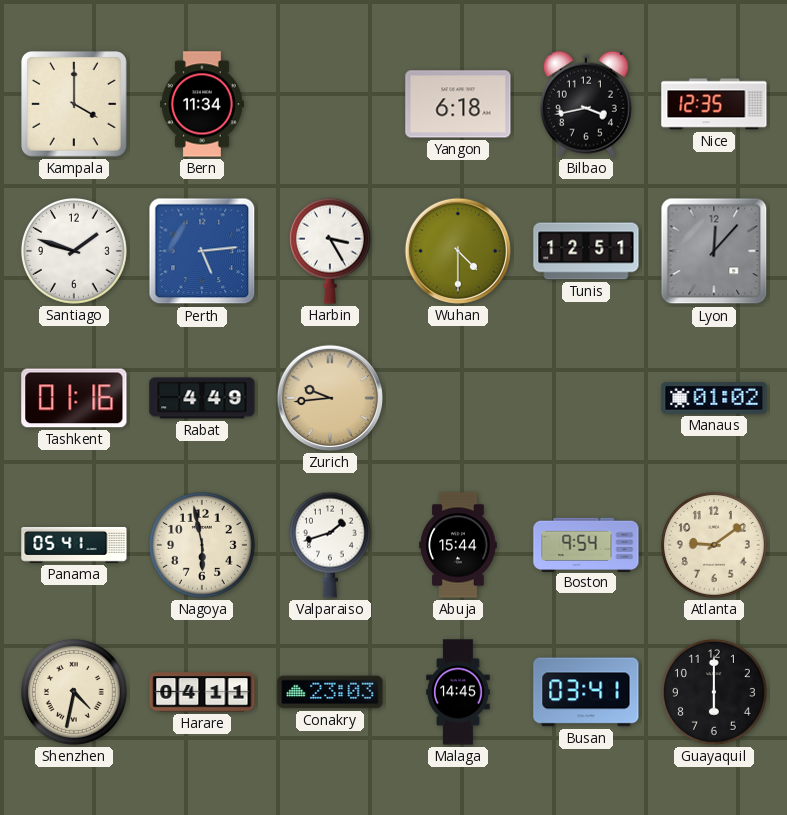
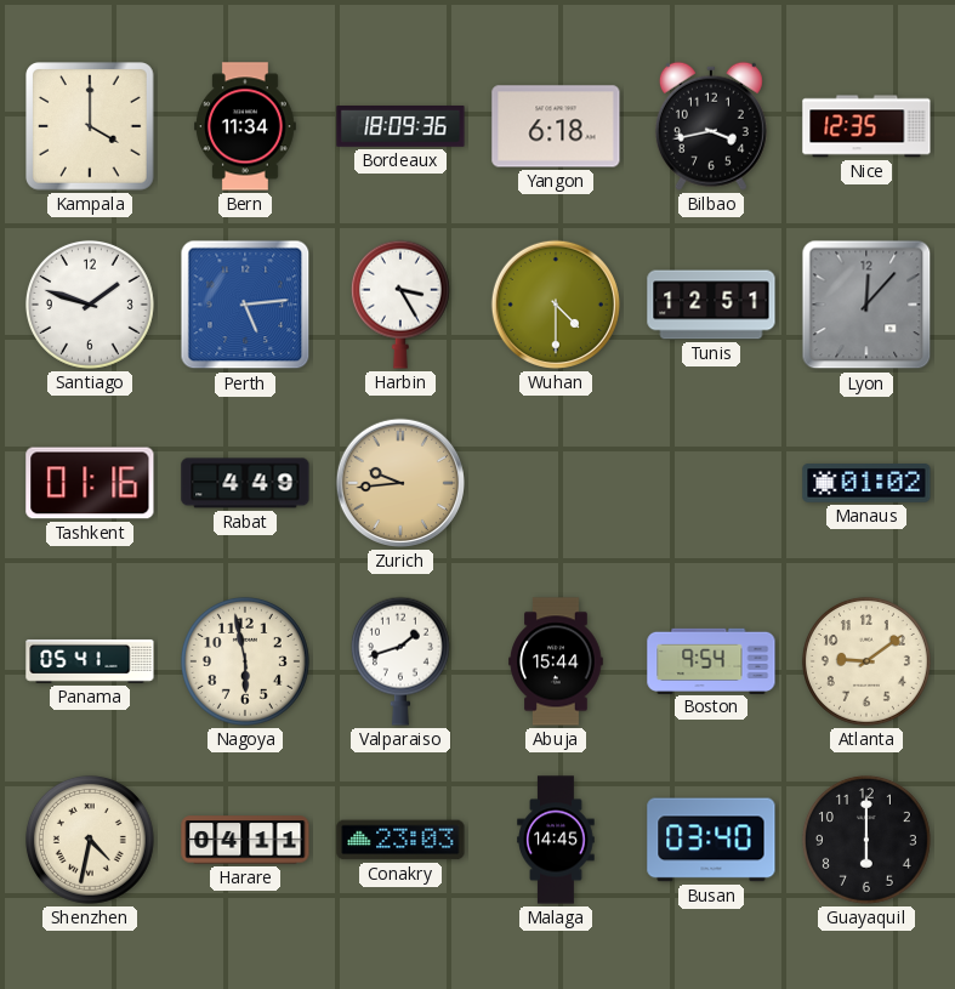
Bordeaux: none -> 18:09 (400, 127)
Busan: 03:41 -> 03:40 (711, 840)
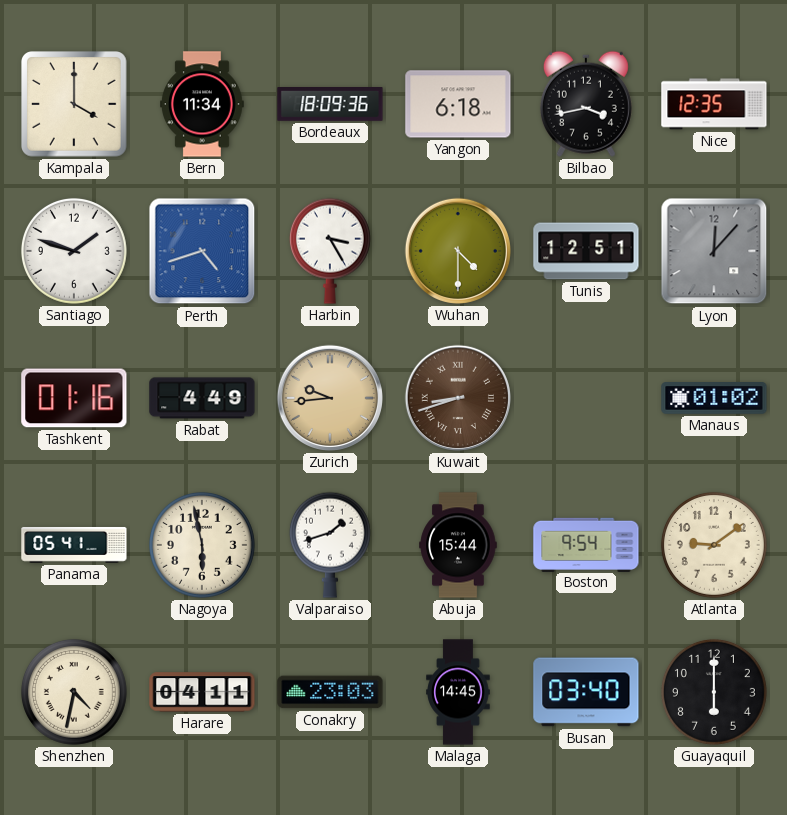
Perth: 5:14 -> 4:42 (202, 251)
Kuwait: none -> 8:42 (458, 398)
